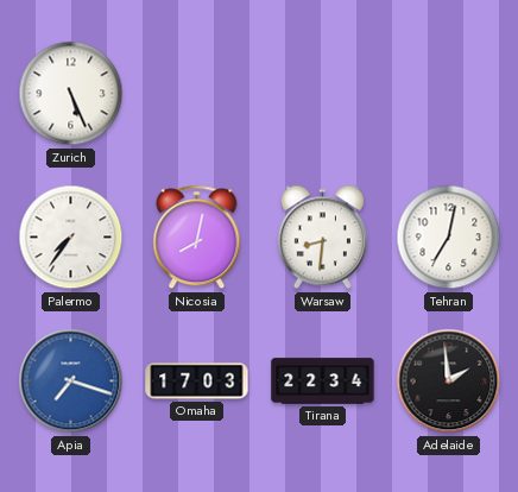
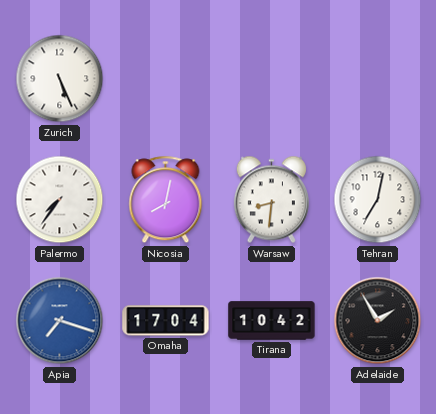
Omaha: 17:03 -> 17:04 (166, 321)
Tirana: 22:34 -> 10:42 (272, 321)
Adelaide: 1:59 -> 1:55 (378, 321)
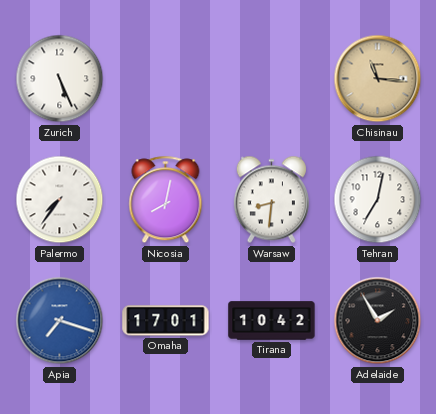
Chisinau: none -> 11:16 (378, 79)
Omaha: 17:04 -> 17:01 (166, 321)
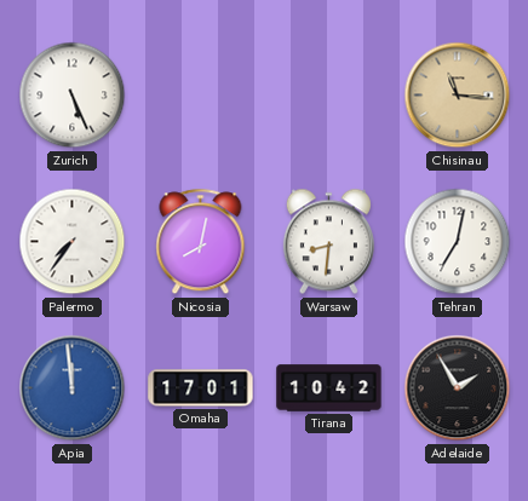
Apia: 7:18 -> 11:59 (73, 388)
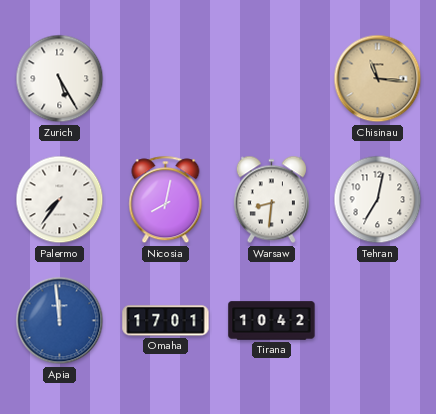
Zurich: 5:26 -> 5:25 (60, 79)
Adelaide: 1:55 -> none (458, 388)
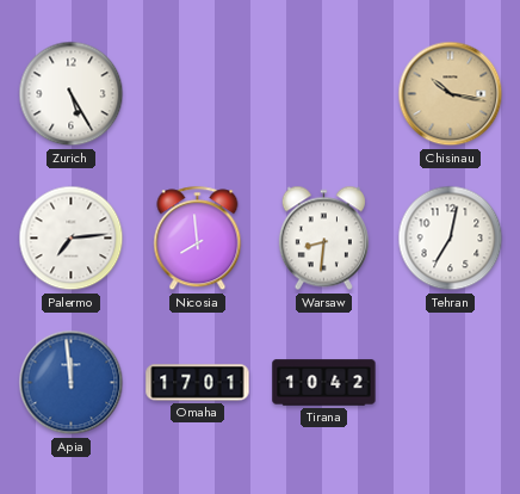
Chisinau: 11:16 -> 10:17 (451, 94)
Palermo: 7:36 -> 7:14 (72, 239)
Nicosia: 8:02 -> 7:59 (198, 239)
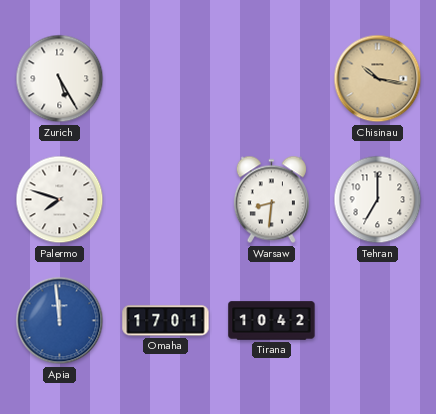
Palermo: 7:14 -> 7:48 (60, 200)
Nicosia: 7:59 -> none (198, 239)
Tehran: 7:02 -> 7:00 (378, 200)
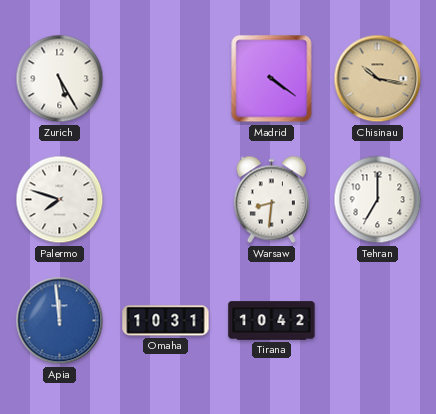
Madrid: none -> 4:21 (272, 79)
Omaha: 17:01 -> 10:31 (166, 321)
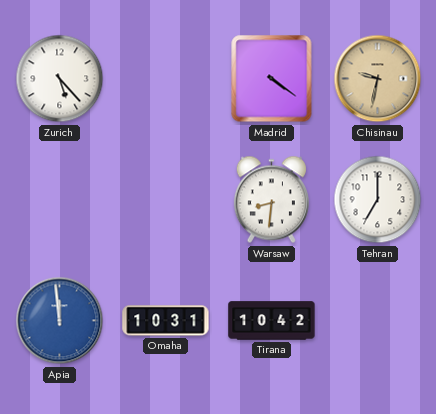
Zurich: 5:25 -> 5:23 (60, 79)
Chisinau: 10:17 -> 9:32 (378, 79)
Palermo: 7:48 -> none (60, 200)
